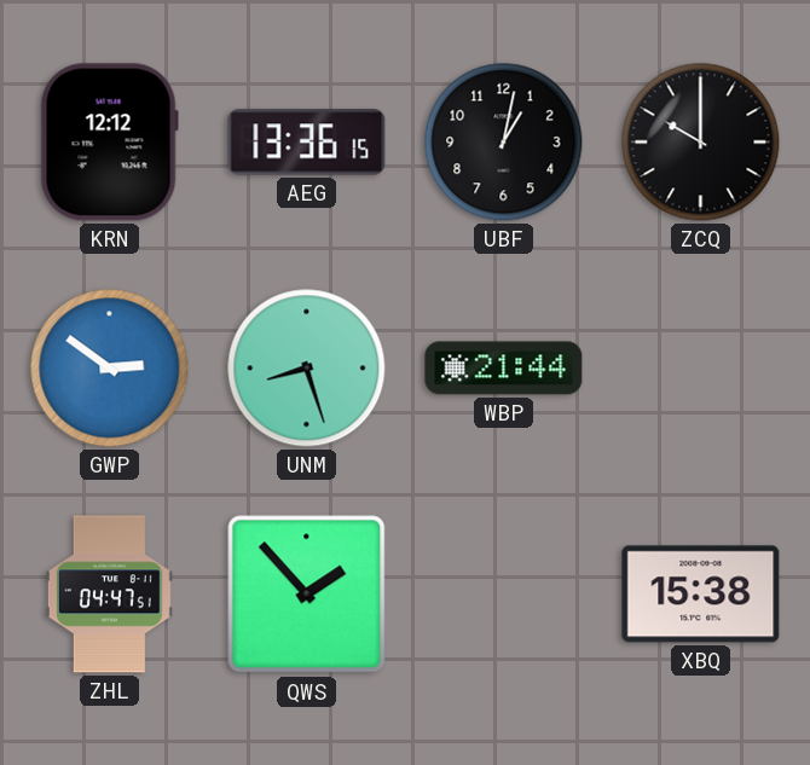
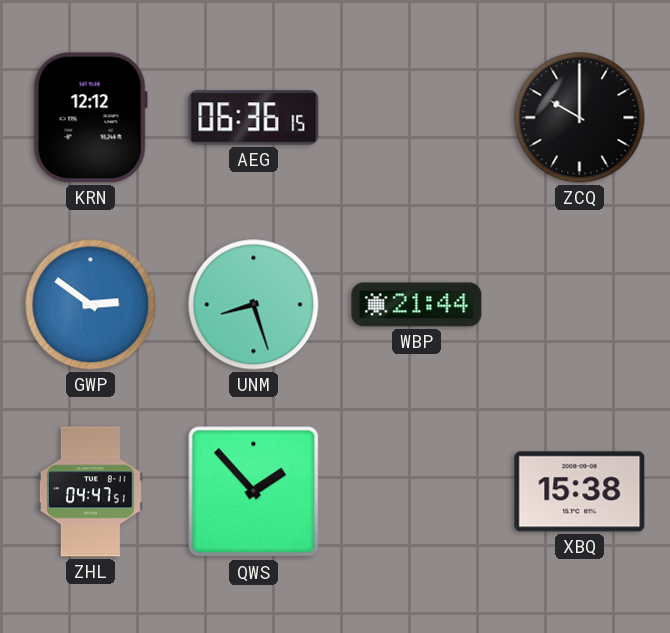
AEG: 13:36 -> 06:36 (254, 118)
UBF: 1:02 -> none (504, 143)
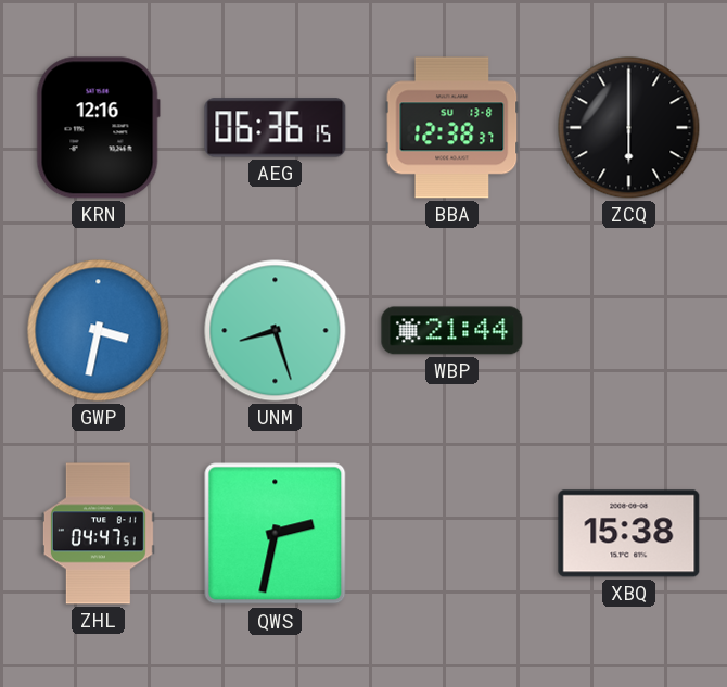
KRN: 12:12 -> 12:16 (98, 128)
BBA: none -> 12:38 (452, 128)
ZCQ: 10:00 -> 6:00 (629, 128)
GWP: 2:51 -> 3:32 (99, 331)
QWS: 1:53 -> 2:32 (276, 534)
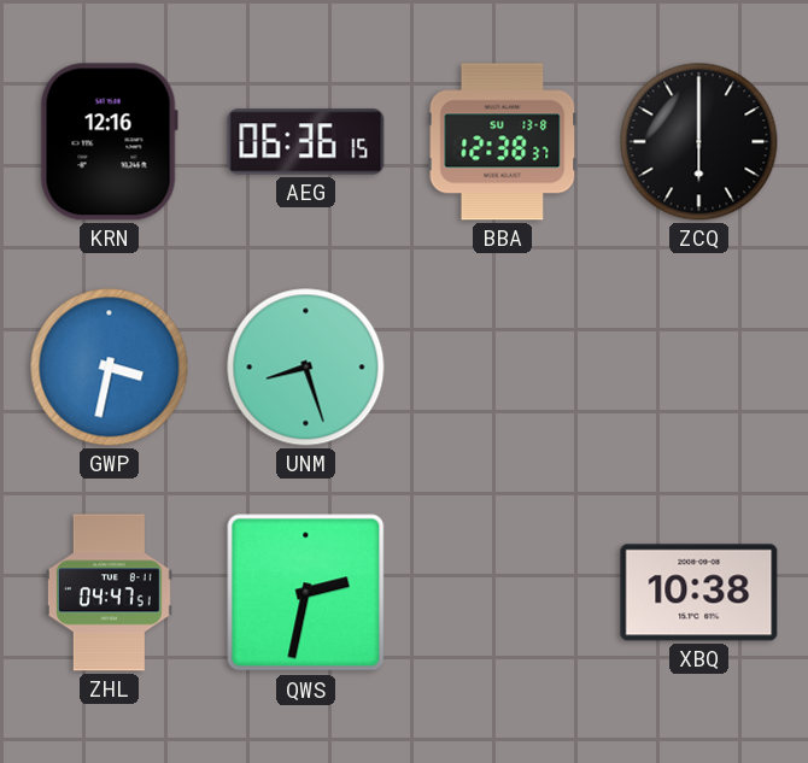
WBP: 21:44 -> none (452, 331)
XBQ: 15:38 -> 10:38 (699, 593)
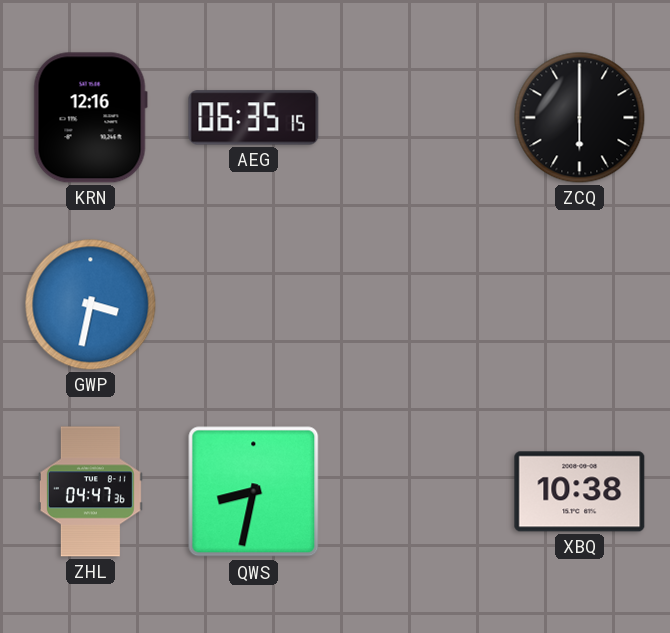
AEG: 06:36 -> 06:35 (254, 118)
BBA: 12:38 -> none (503, 142)
UNM: 8:27 -> none (306, 368)
ZHL: 04:47:51 -> 04:47:36 (90, 492)
QWS: 2:32 -> 8:32 (254, 492)
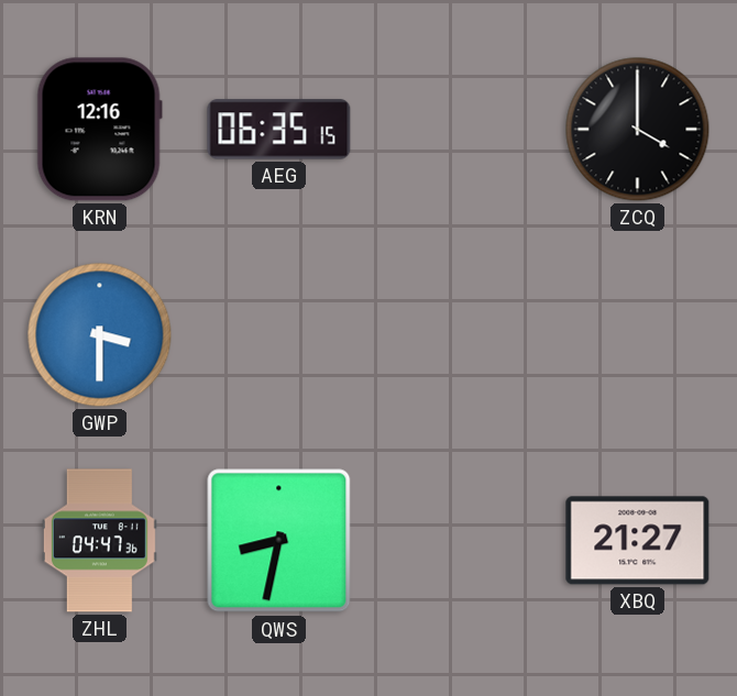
ZCQ: 6:00 -> 4:00 (638, 130)
GWP: 3:32 -> 3:30 (100, 335)
XBQ: 10:38 -> 21:27 (638, 541)
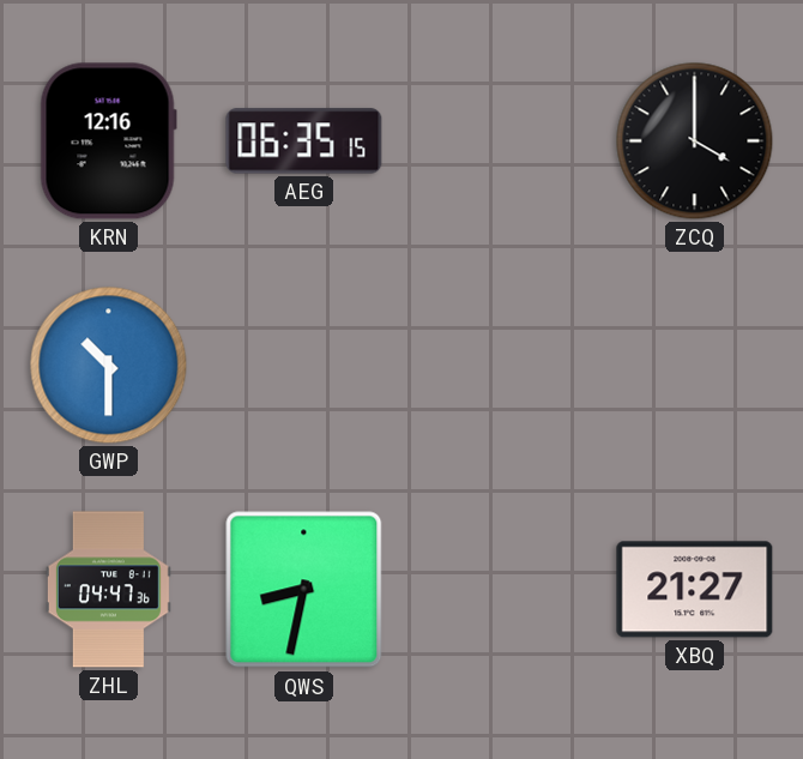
GWP: 3:30 -> 10:30 (109, 366)
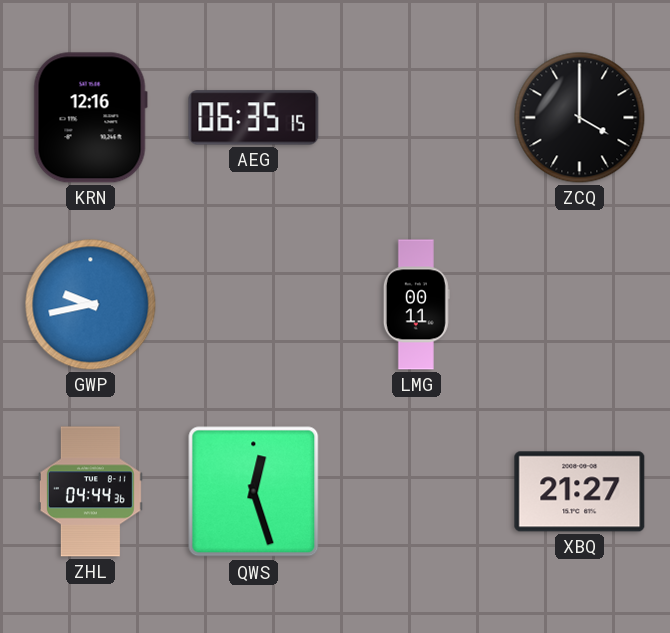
GWP: 10:30 -> 9:43 (91, 305)
LMG: none -> 00:11 (416, 305)
ZHL: 04:47 -> 04:44 (90, 492)
QWS: 8:32 -> 12:27 (254, 492)
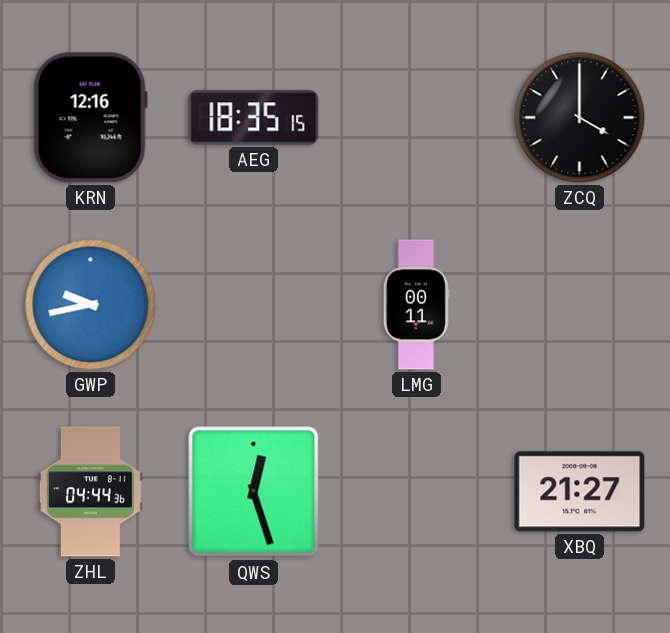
AEG: 06:35 -> 18:35 (254, 118)
